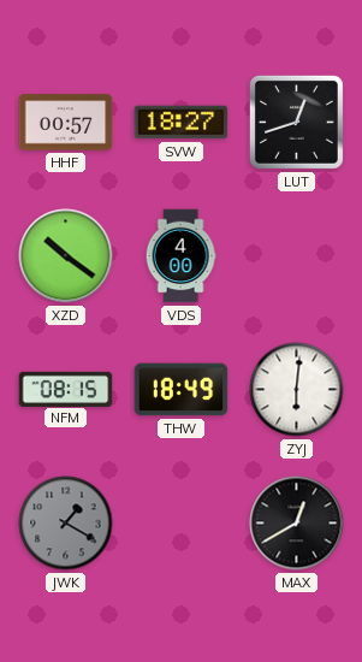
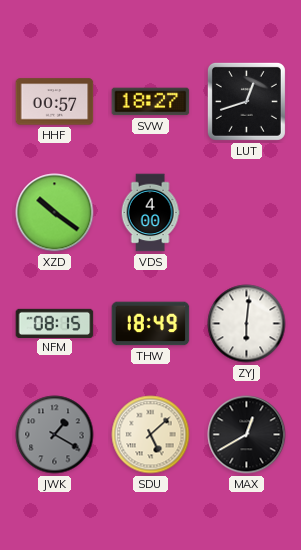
SDU: none -> 5:08 (151, 435)
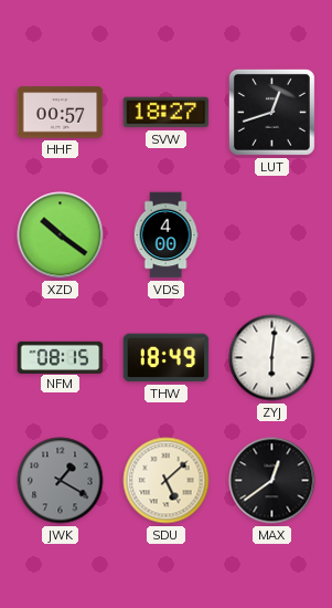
MAX: 12:40 -> 12:39 (272, 481)
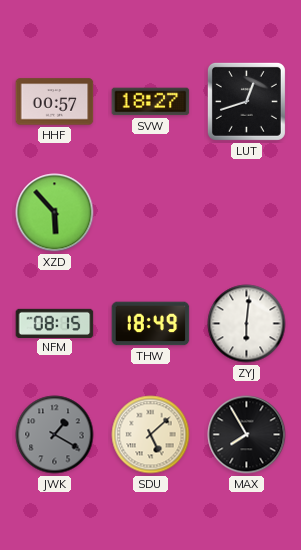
XZD: 10:21 -> 5:53 (55, 213)
VDS: 4:00 -> none (165, 235)
MAX: 12:39 -> 7:55 (247, 435)
